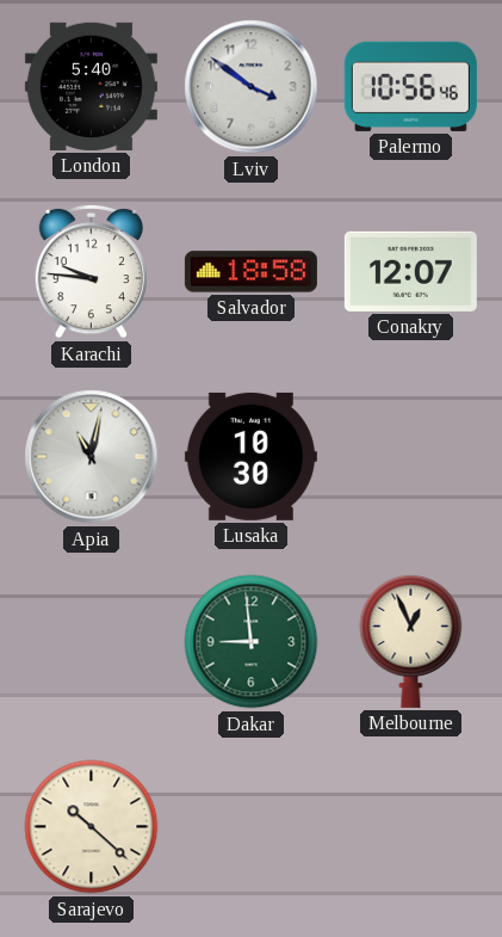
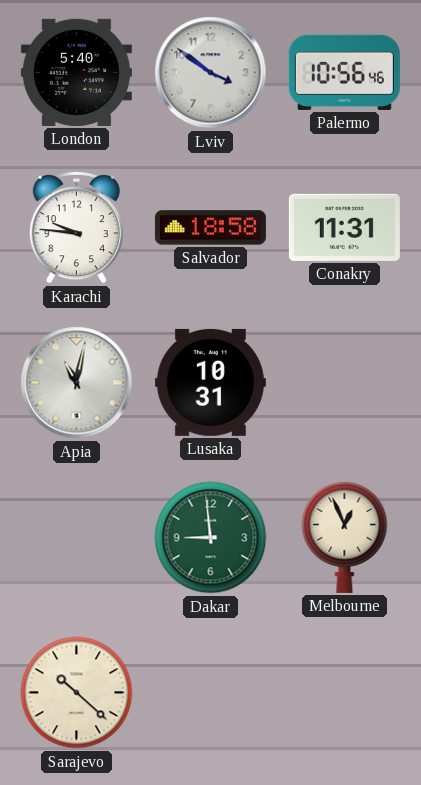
Conakry: 12:07 -> 11:31 (344, 227)
Lusaka: 10:30 -> 10:31 (210, 382)
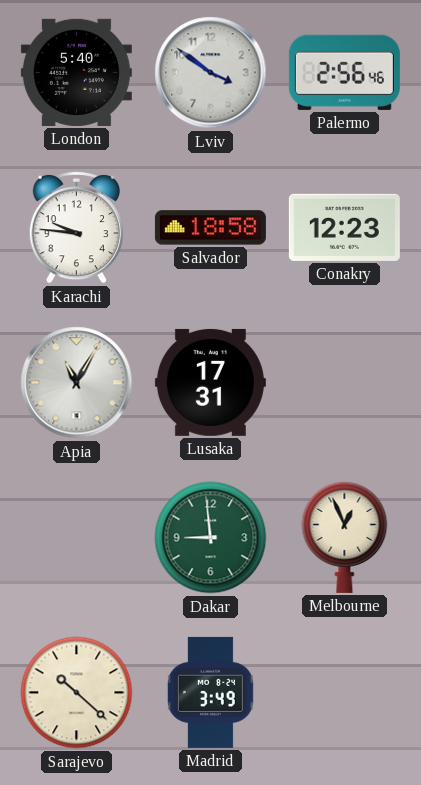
Palermo: 10:56 -> 2:56 (344, 72)
Conakry: 11:31 -> 12:23 (344, 227)
Apia: 11:02 -> 11:05 (77, 383)
Lusaka: 10:31 -> 17:31 (210, 382)
Madrid: none -> 3:49 (210, 692)
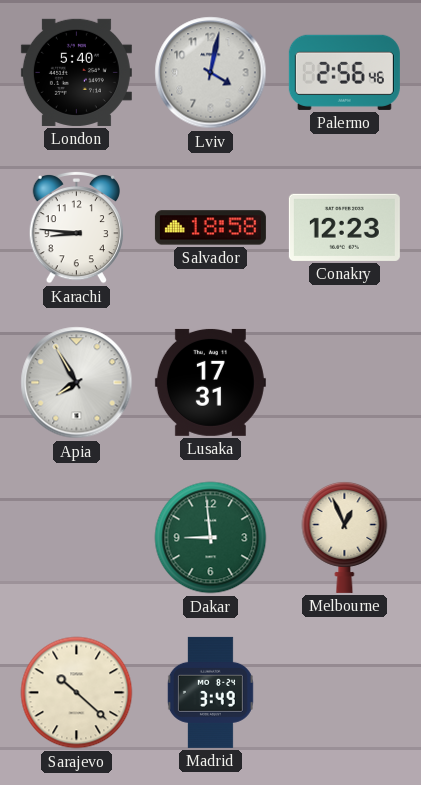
Lviv: 3:51 -> 4:02 (211, 73)
Karachi: 9:46 -> 8:46 (76, 227)
Apia: 11:05 -> 7:55 (77, 383)
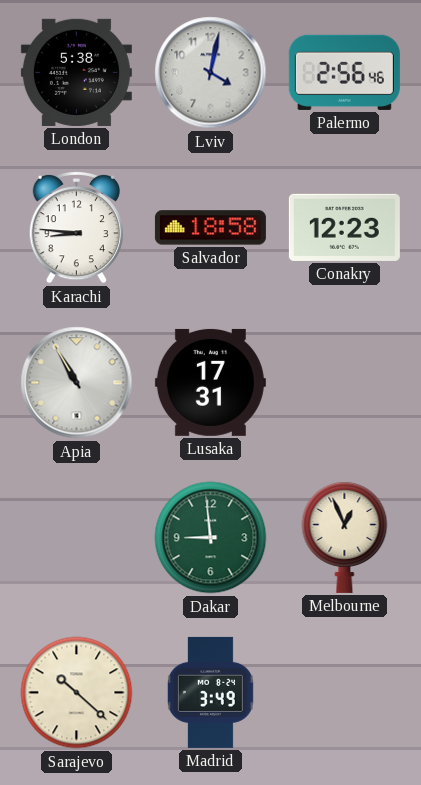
London: 5:40 -> 5:38 (76, 72)
Apia: 7:55 -> 10:55 (77, 383)
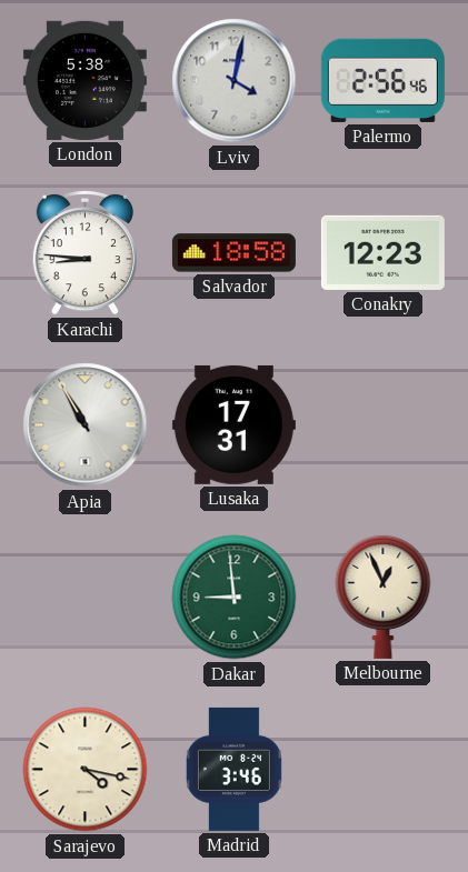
Sarajevo: 10:22 -> 4:17 (86, 770)
Madrid: 3:49 -> 3:46 (233, 769)
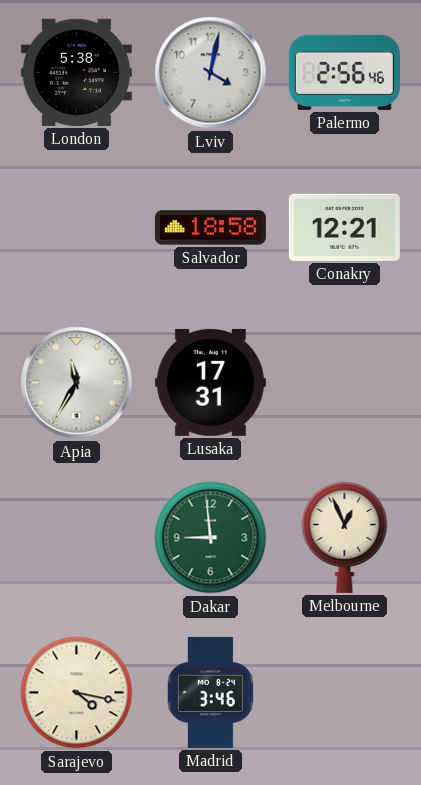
Karachi: 8:46 -> none (84, 252)
Conakry: 12:23 -> 12:21 (344, 227)
Apia: 10:55 -> 11:35 (77, 383)
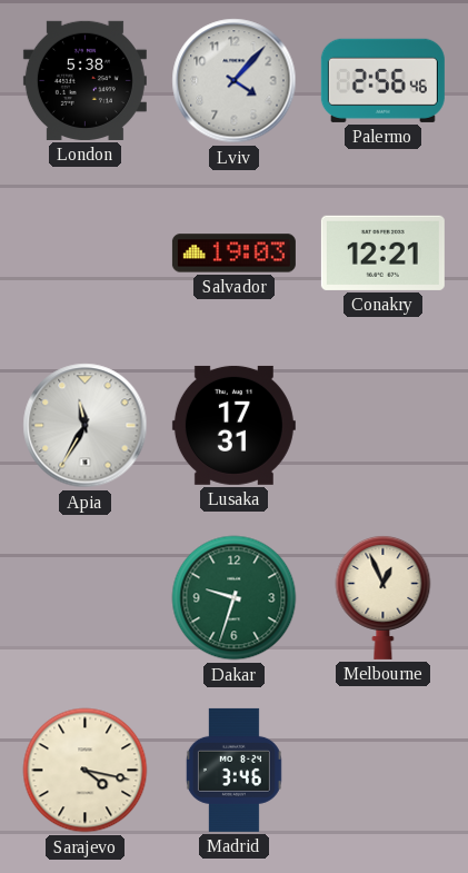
Lviv: 4:02 -> 4:07 (235, 81)
Salvador: 18:58 -> 19:03 (233, 254)
Dakar: 8:59 -> 9:33 (235, 598)
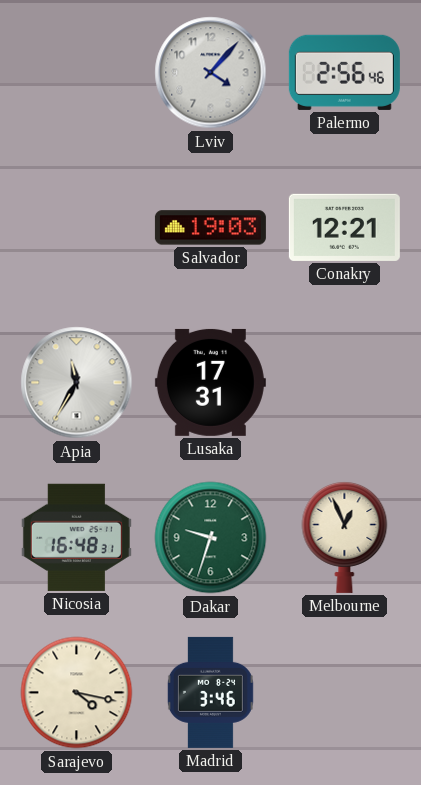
London: 5:38 -> none (84, 80)
Nicosia: none -> 16:48 (76, 537)
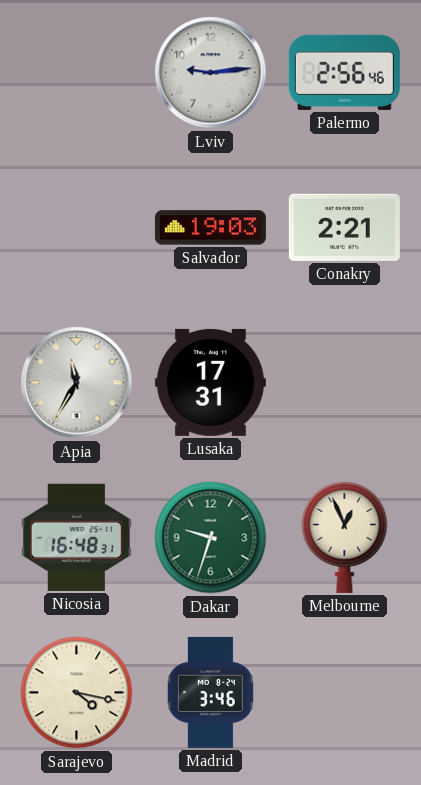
Lviv: 4:07 -> 9:14 (211, 73)
Conakry: 12:21 -> 2:21 (344, 227)
